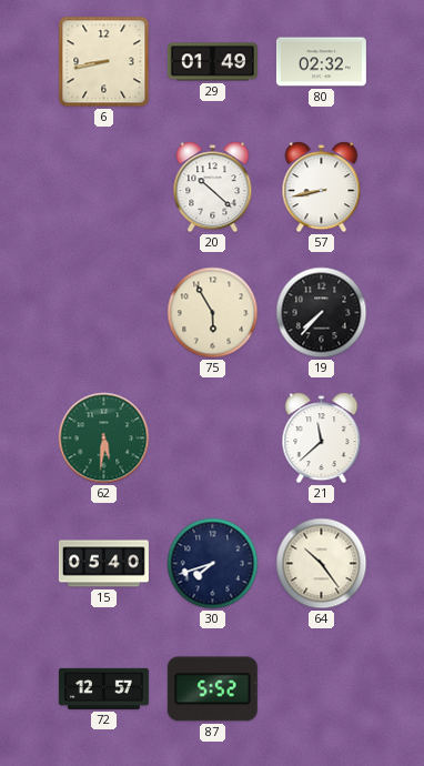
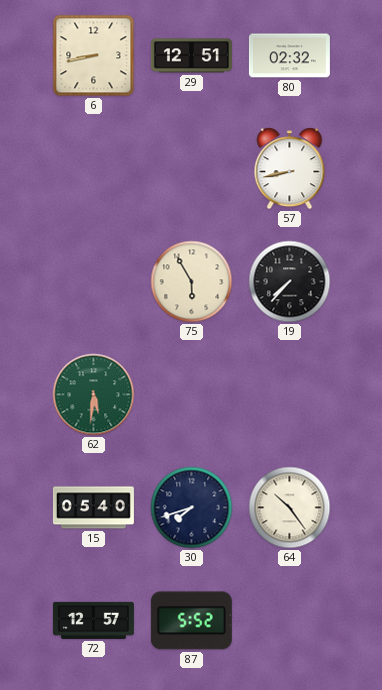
29: 01:49 -> 12:51 (191, 56)
20: 10:22 -> none (213, 188)
21: 11:38 -> none (322, 439)
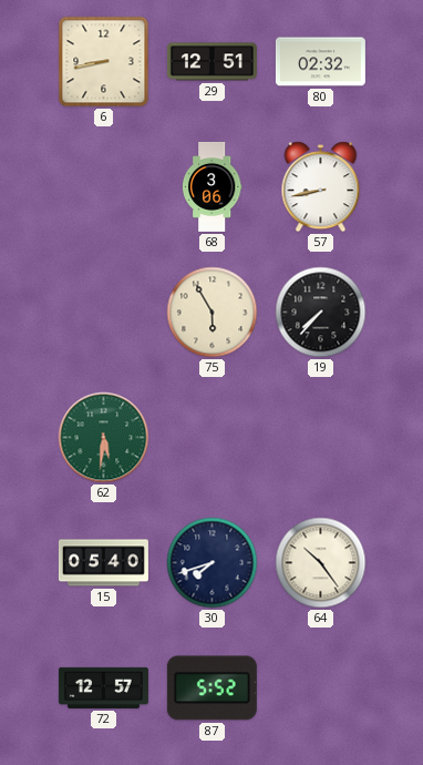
68: none -> 3:06 (211, 186)
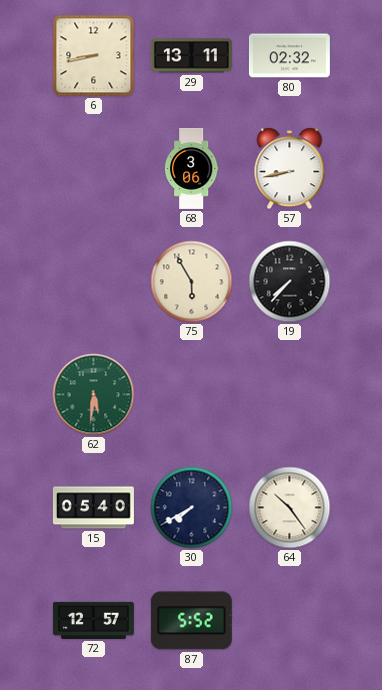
29: 12:51 -> 13:11 (191, 56)
30: 7:42 -> 7:40 (192, 508)
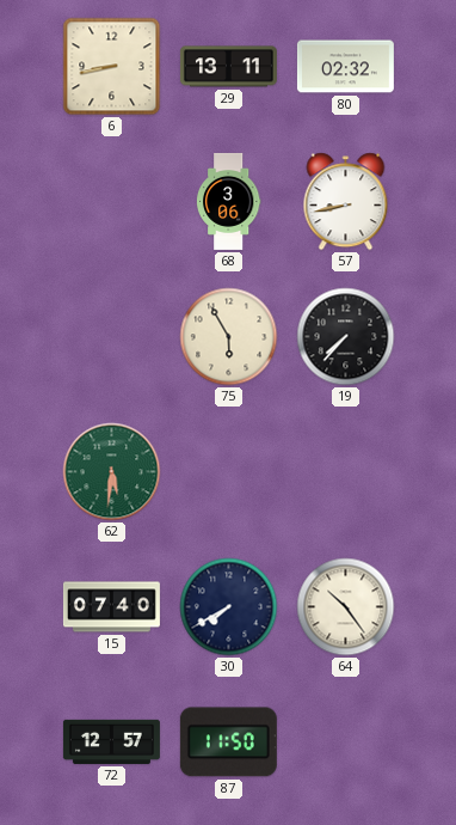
15: 05:40 -> 07:40 (111, 607)
87: 5:52 -> 11:50 (228, 742)
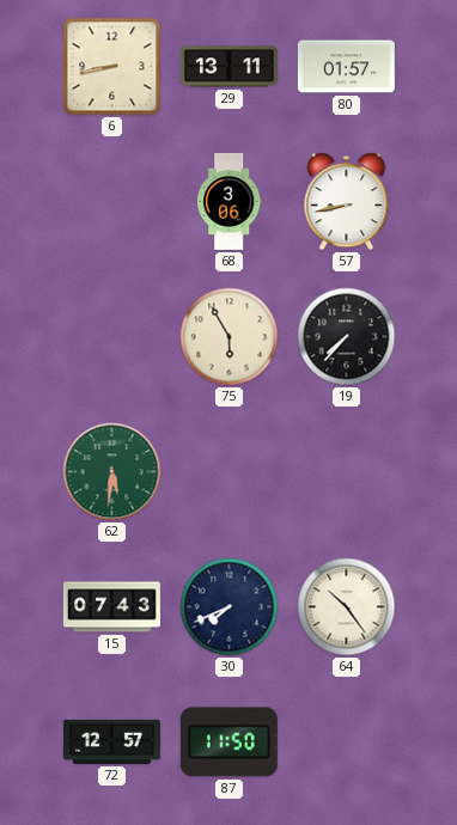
80: 02:32 -> 01:57 (346, 67)
15: 07:40 -> 07:43 (111, 607)
30: 7:40 -> 7:41 (230, 607)
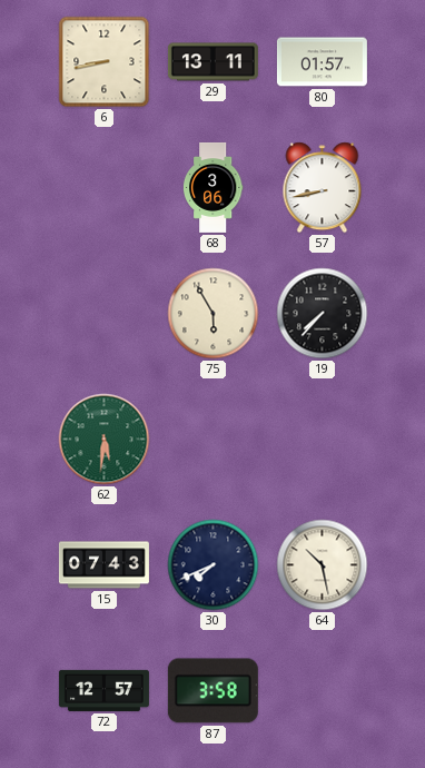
64: 10:24 -> 10:28 (323, 565)
87: 11:50 -> 3:58 (212, 691)
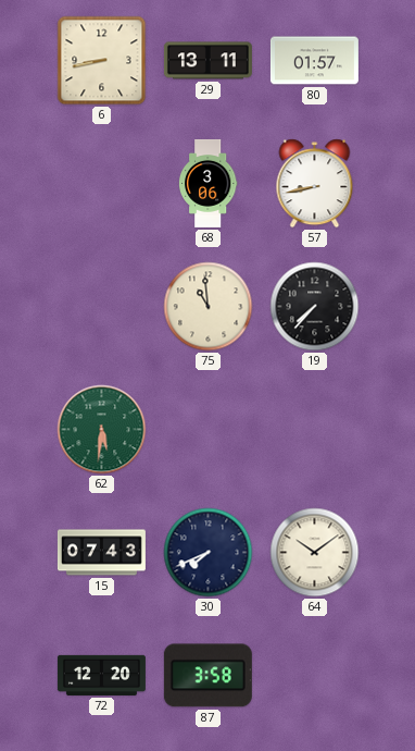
75: 5:55 -> 10:59 (209, 307)
64: 10:28 -> 10:09 (315, 553)
72: 12:57 -> 12:20 (101, 675)
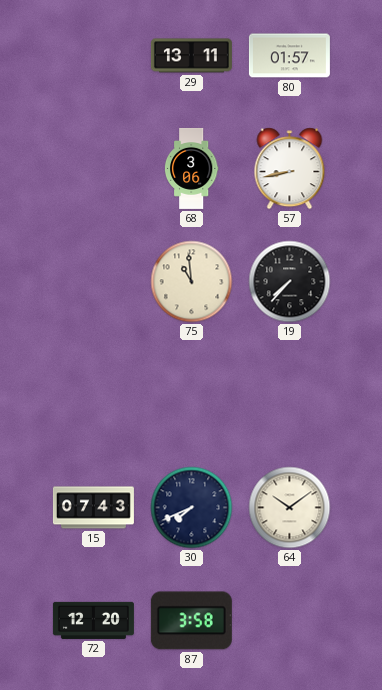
6: 8:43 -> none (102, 61)
62: 5:31 -> none (102, 430)
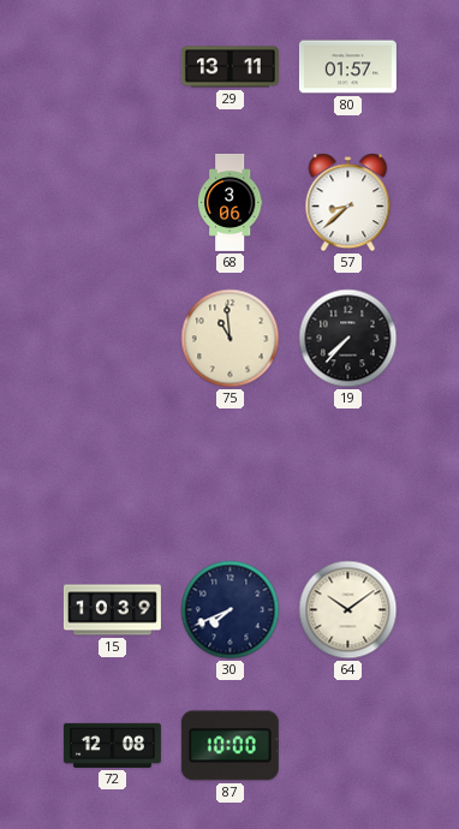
57: 8:43 -> 8:38 (348, 203)
15: 07:43 -> 10:39 (112, 610)
72: 12:20 -> 12:08 (112, 745)
87: 3:58 -> 10:00 (229, 746)
